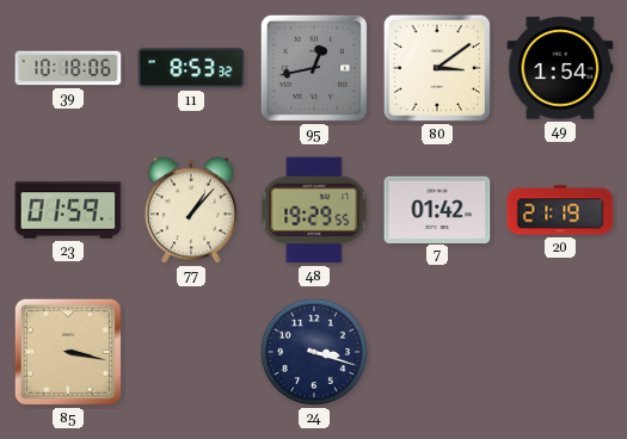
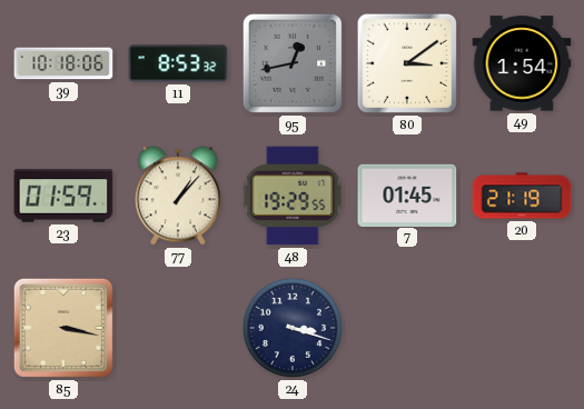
7: 01:42 -> 01:45 (407, 194)
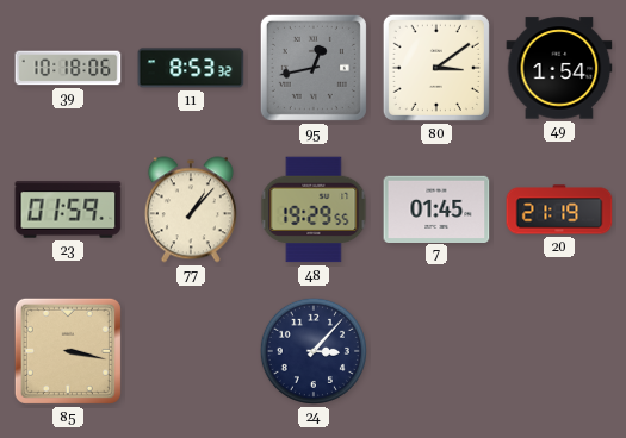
24: 3:18 -> 3:07 (314, 351)
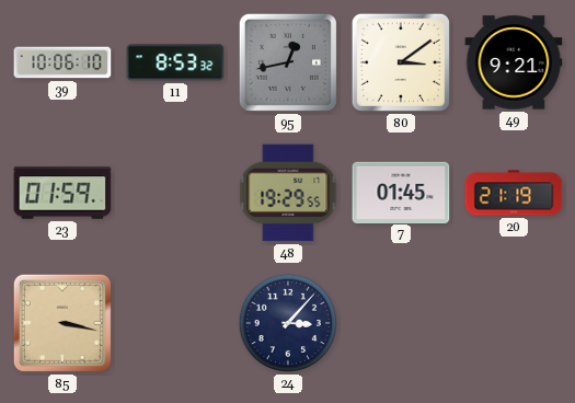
39: 10:18 -> 10:06 (62, 62)
49: 1:54 -> 9:21 (514, 62)
77: 1:07 -> none (191, 209)
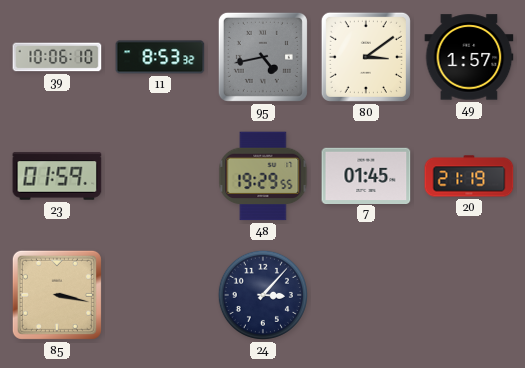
95: 12:43 -> 4:43 (263, 57)
49: 9:21 -> 1:57 (469, 57)
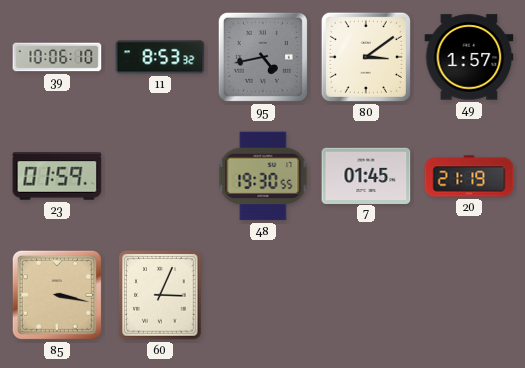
48: 19:29 -> 19:30 (263, 176)
60: none -> 3:04 (160, 295)
24: 3:07 -> none (263, 295)
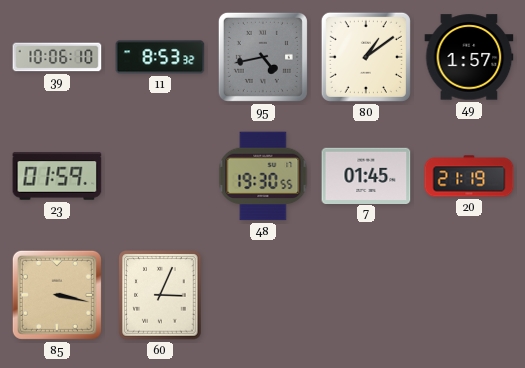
80: 3:09 -> 1:09 (366, 57)
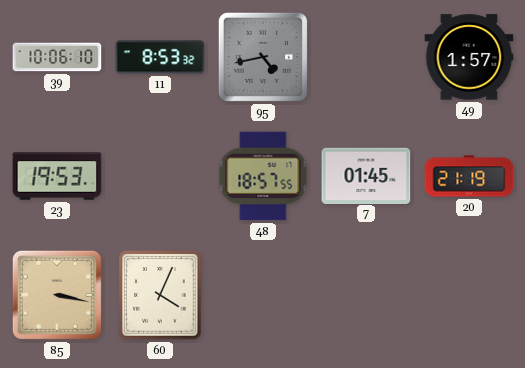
80: 1:09 -> none (366, 57)
23: 01:59 -> 19:53 (57, 176)
48: 19:30 -> 18:57 (263, 176)
60: 3:04 -> 4:04 (160, 295)
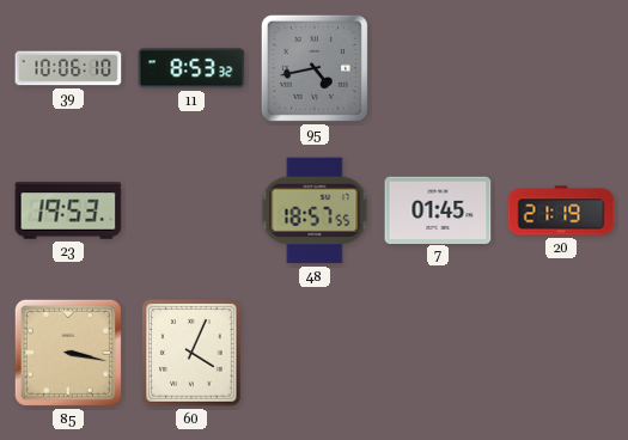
49: 1:57 -> none (469, 57)
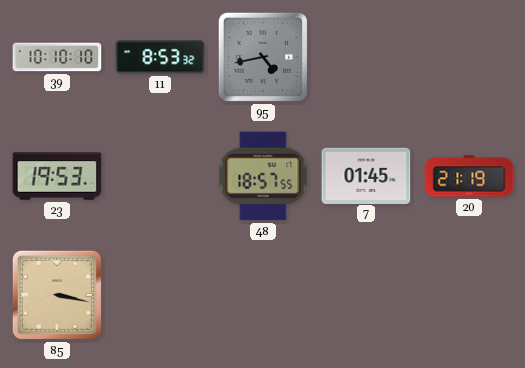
39: 10:06 -> 10:10 (57, 57)
60: 4:04 -> none (191, 353)
